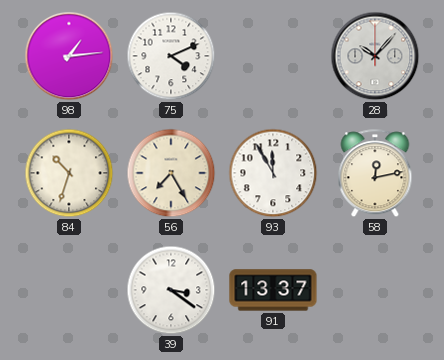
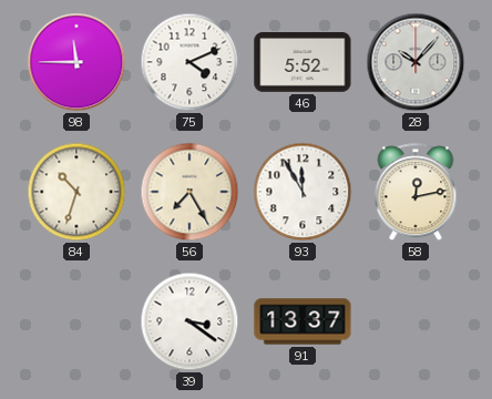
98: 1:14 -> 11:45 (76, 62)
46: none -> 5:52 (303, 63)
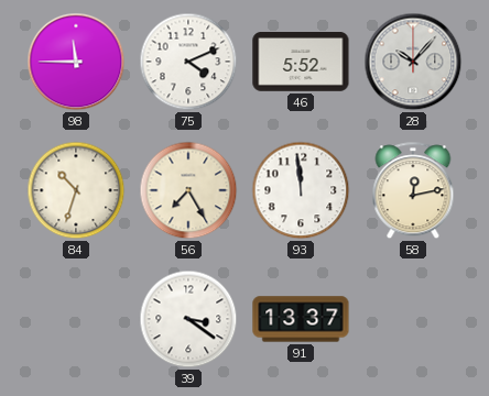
93: 11:55 -> 11:59 (301, 190)
